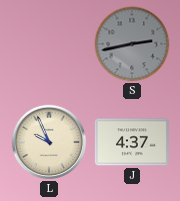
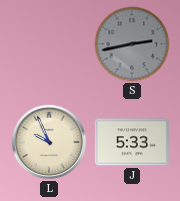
J: 4:37 -> 5:33 (132, 142)
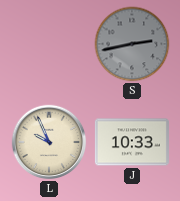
J: 5:33 -> 10:33 (132, 142)
